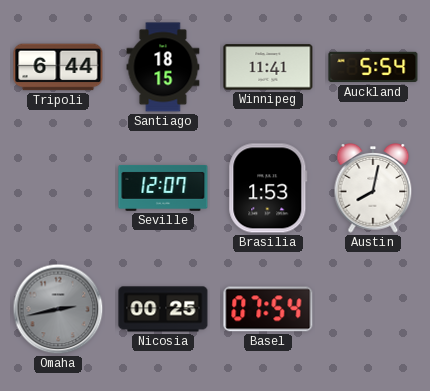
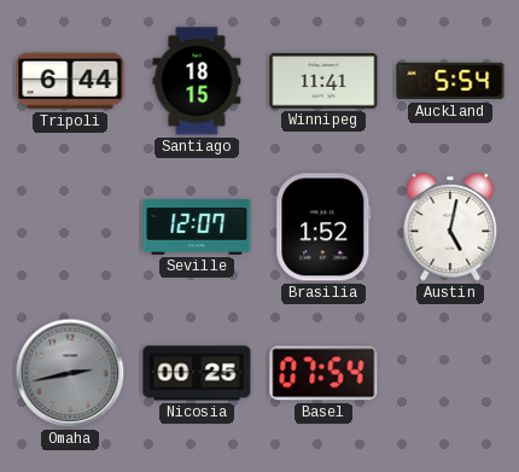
Brasilia: 1:53 -> 1:52 (323, 227)
Austin: 8:02 -> 5:02 (450, 228)
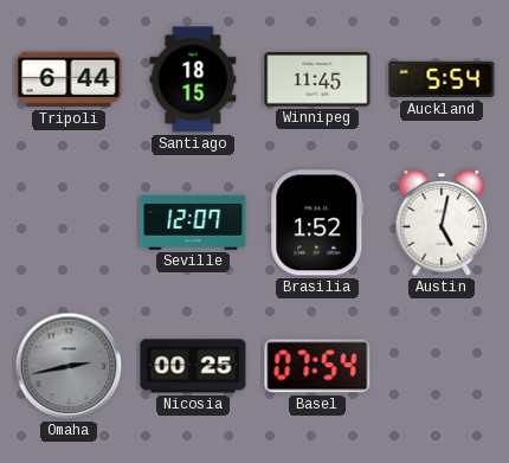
Winnipeg: 11:41 -> 11:45 (317, 79)
